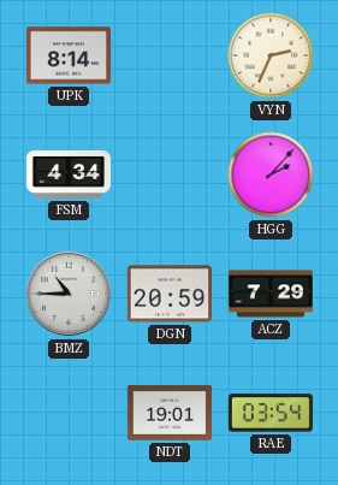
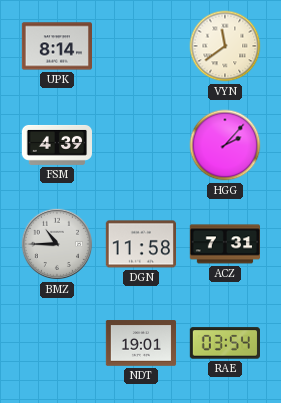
VYN: 2:34 -> 11:39 (225, 46)
FSM: 4:34 -> 4:39 (57, 145)
DGN: 20:59 -> 11:58 (140, 244)
ACZ: 7:29 -> 7:31 (224, 244)
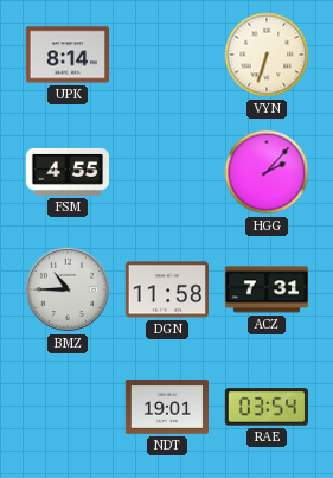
VYN: 11:39 -> 6:33 (267, 55)
FSM: 4:39 -> 4:55 (68, 172)
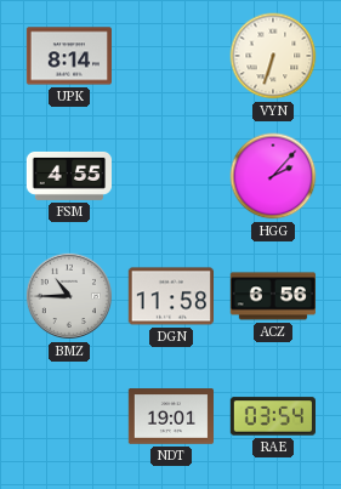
ACZ: 7:31 -> 6:56 (272, 296)
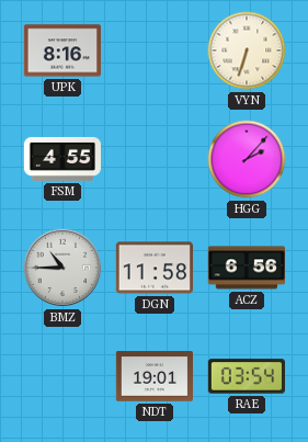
UPK: 8:14 -> 8:16 (61, 50)
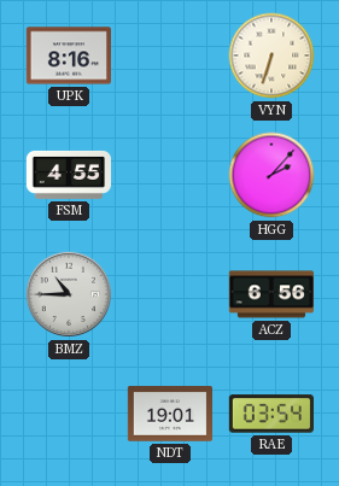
DGN: 11:58 -> none (153, 268)
